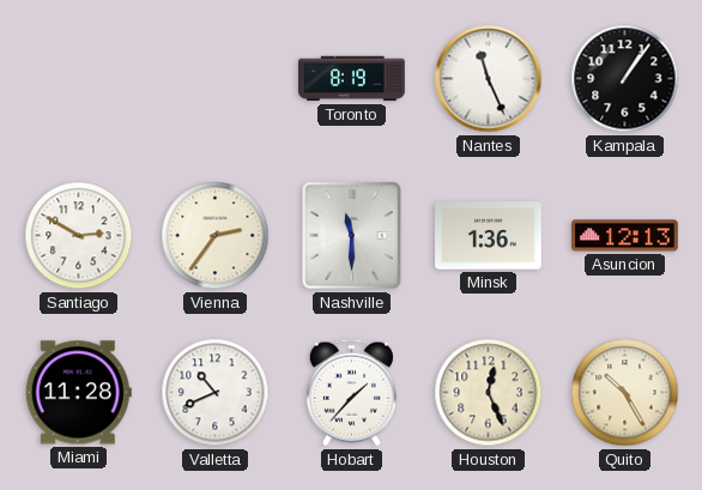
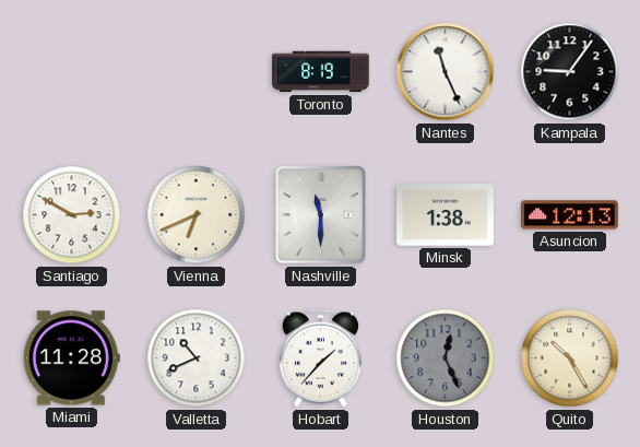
Kampala: 1:06 -> 9:06 (570, 72)
Vienna: 2:36 -> 6:41 (197, 215)
Minsk: 1:36 -> 1:38 (446, 215)
Houston dial: cream -> grey (446, 358)
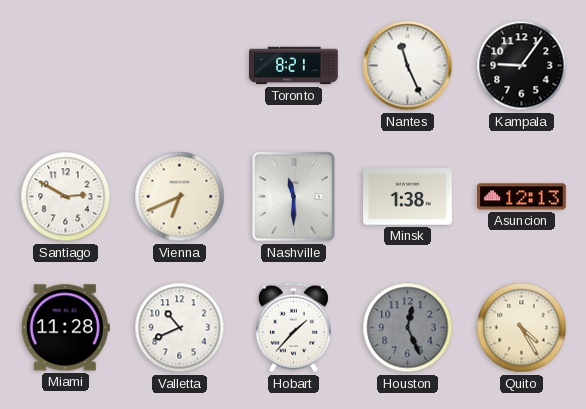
Toronto: 8:19 -> 8:21 (294, 66)
Quito: 10:25 -> 4:25 (522, 328)
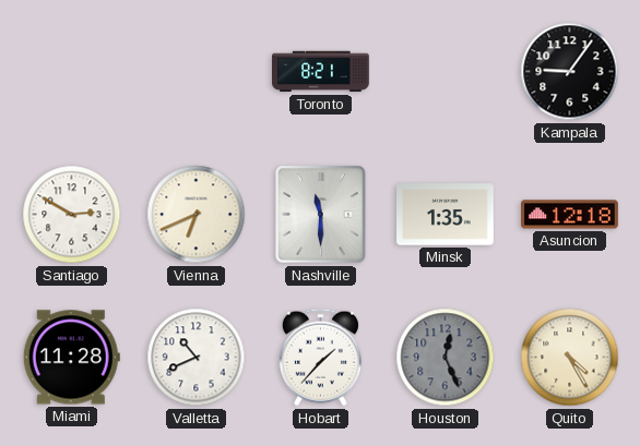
Nantes: 11:26 -> none (408, 66)
Minsk: 1:38 -> 1:35 (446, 215)
Asuncion: 12:13 -> 12:18 (570, 215)
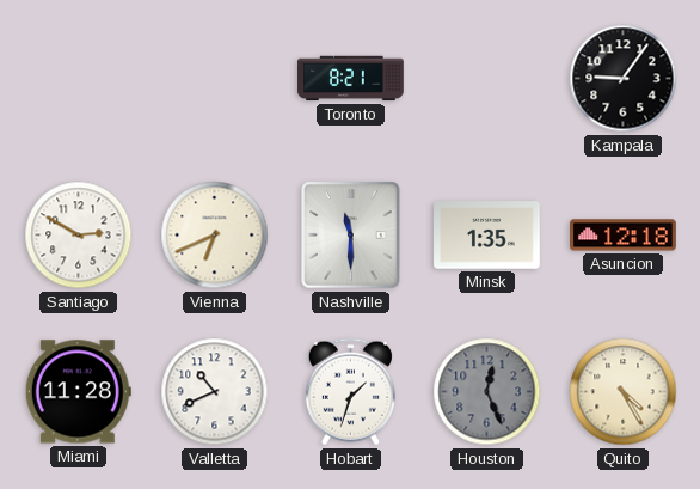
Hobart: 1:37 -> 1:33 (350, 392)
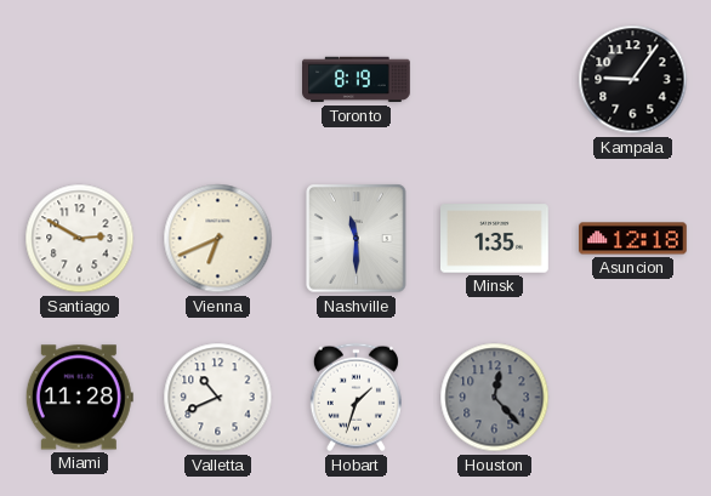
Toronto: 8:21 -> 8:19 (357, 80)
Houston: 12:26 -> 12:23 (495, 398)
Quito: 4:25 -> none (624, 392)
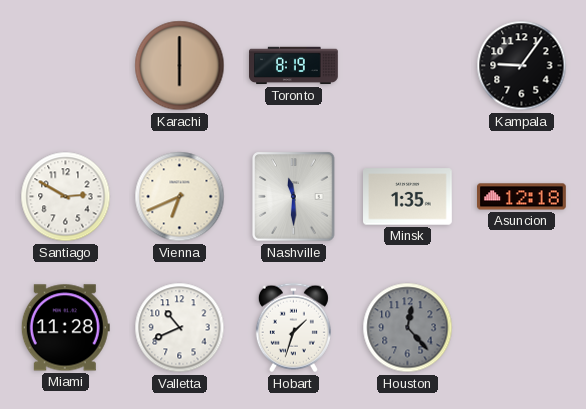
Karachi: none -> 6:00 (180, 66)
